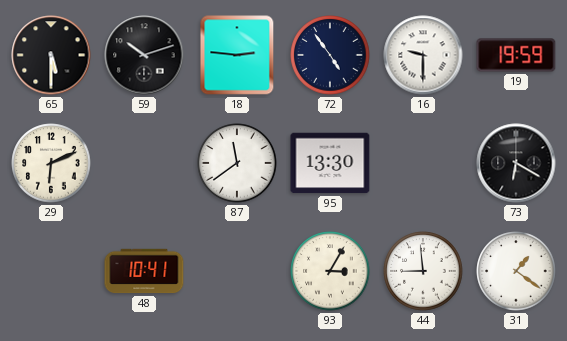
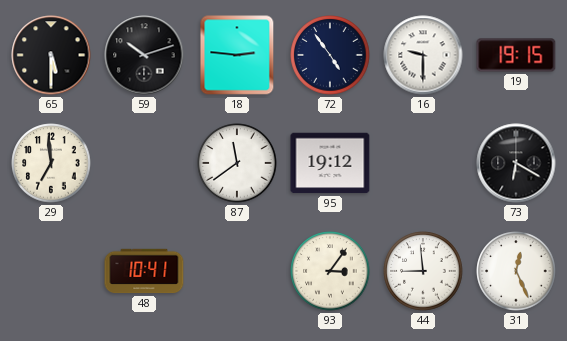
19: 19:59 -> 19:15 (516, 55)
29: 6:11 -> 6:59 (51, 163)
95: 13:30 -> 19:12 (330, 163)
93: 3:05 -> 3:06 (330, 271)
31: 1:21 -> 12:26 (516, 271)
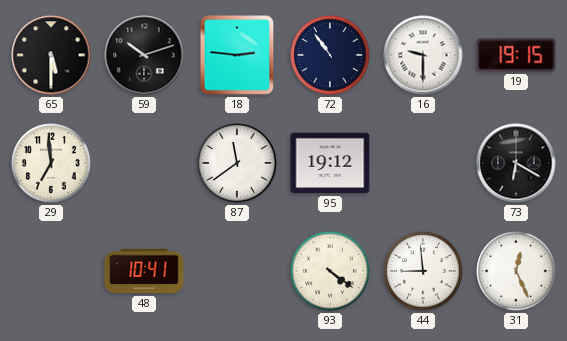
72: 4:54 -> 10:54 (330, 55)
93: 3:06 -> 4:21 (330, 271)
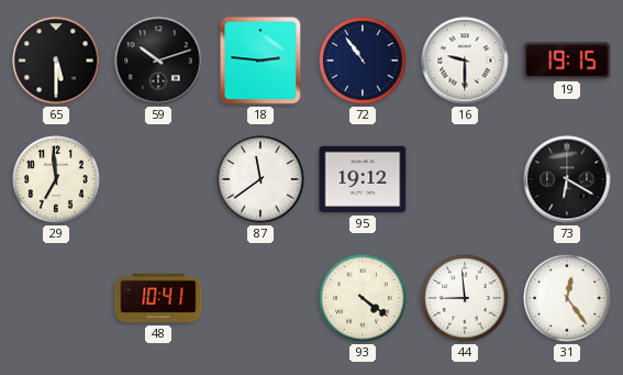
31: 12:26 -> 12:24 (567, 298)
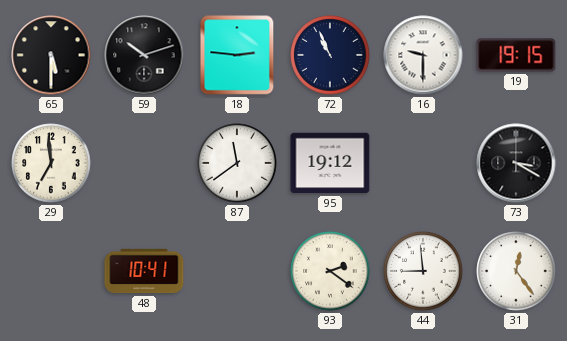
72: 10:54 -> 10:56 (330, 55)
73: 6:20 -> 3:20 (516, 163)
93: 4:21 -> 2:21 (330, 271)
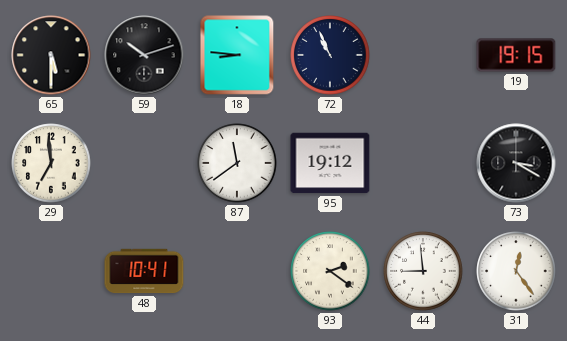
18: 2:46 -> 8:46 (237, 55)
16: 9:30 -> none (423, 55)
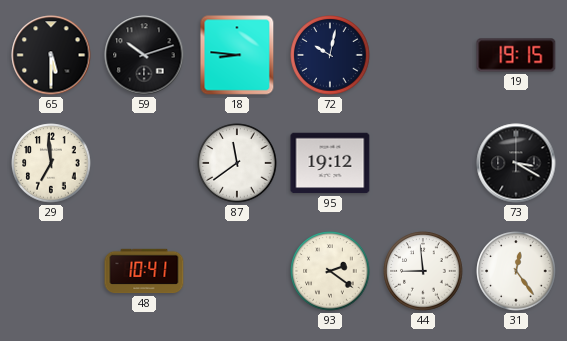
72: 10:56 -> 10:02 (330, 55)
